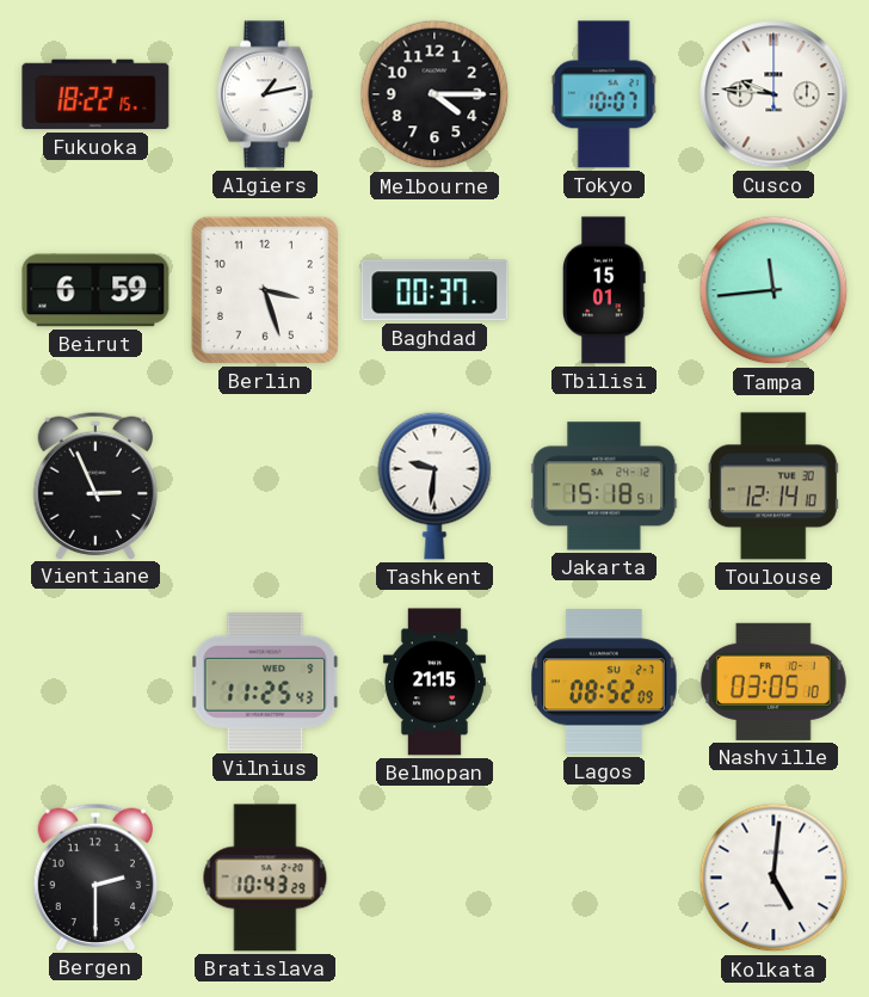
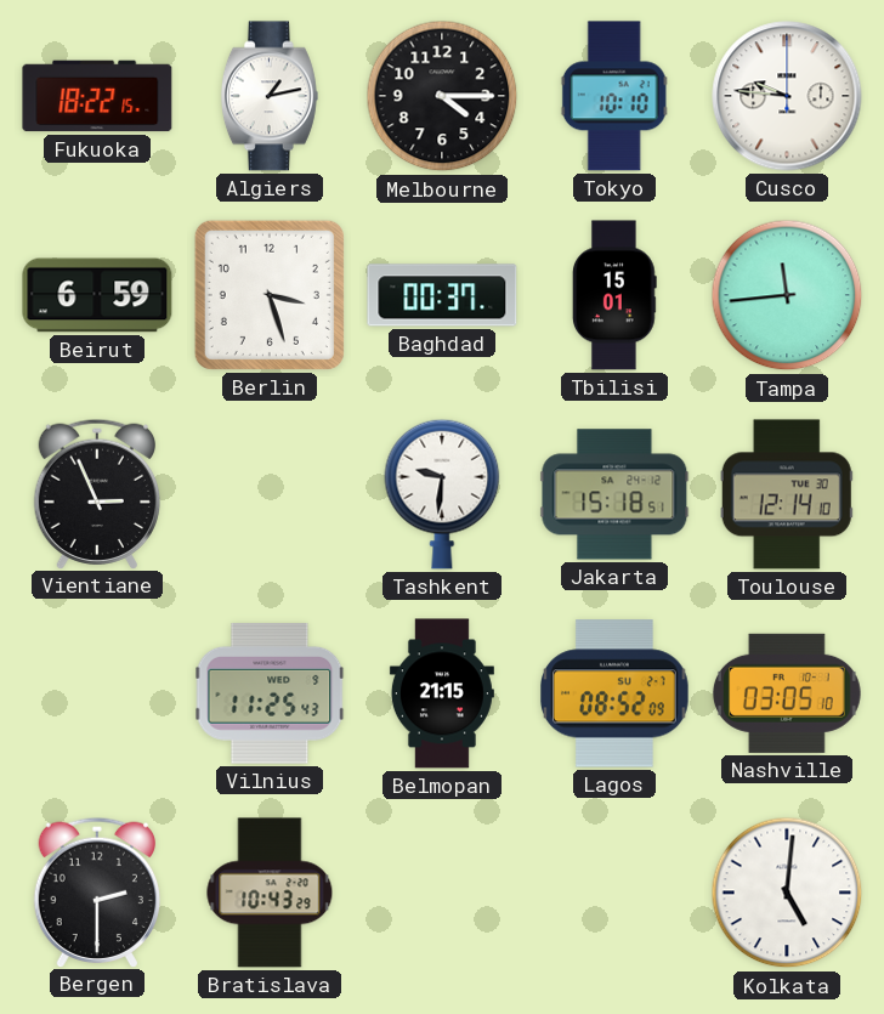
Tokyo: 10:07 -> 10:10 (614, 96)
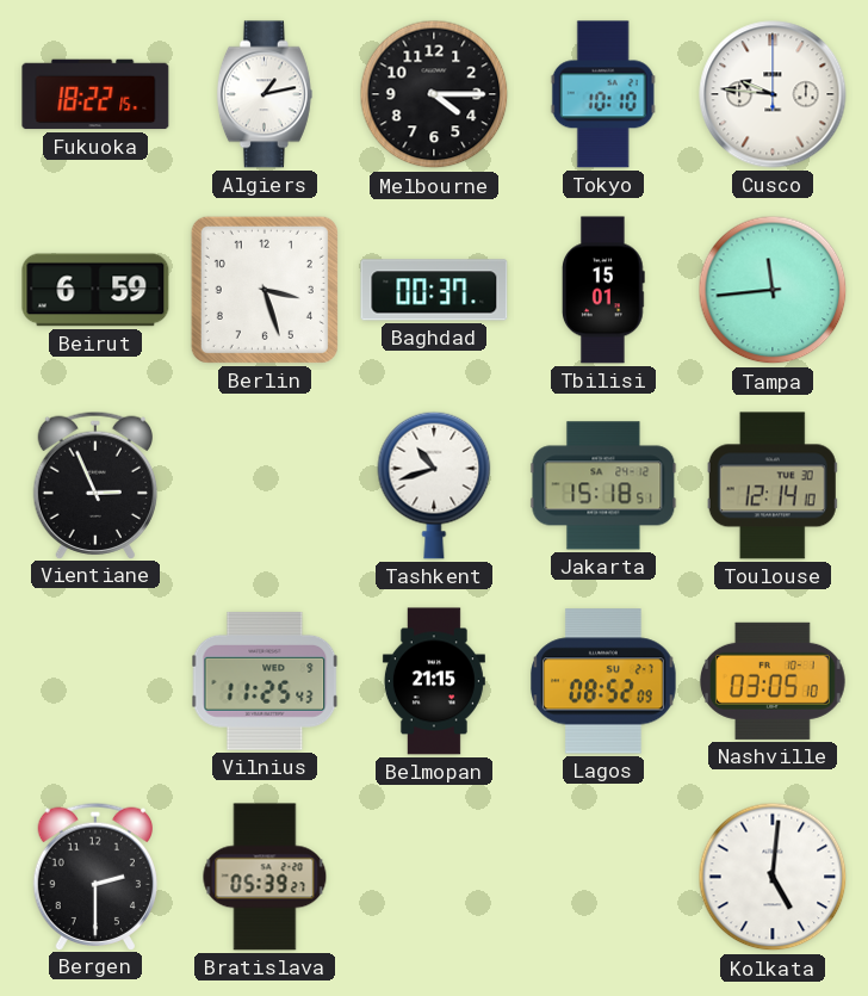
Tashkent: 9:31 -> 10:42 (434, 485)
Bratislava: 10:43 -> 05:39 (265, 877)
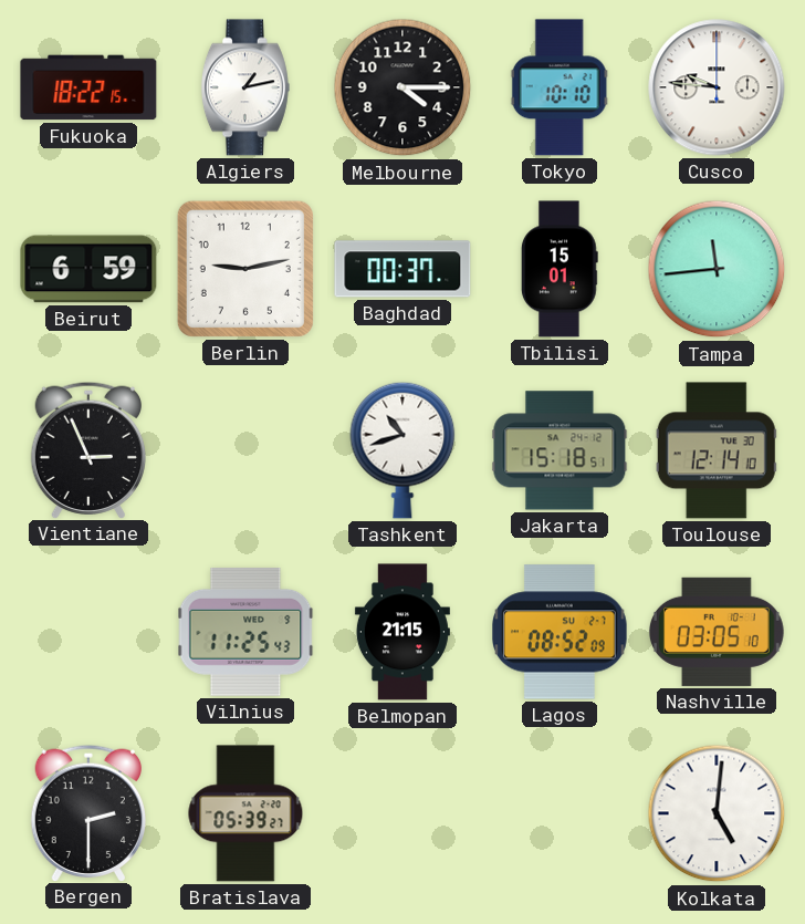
Berlin: 3:27 -> 9:13 (245, 269)
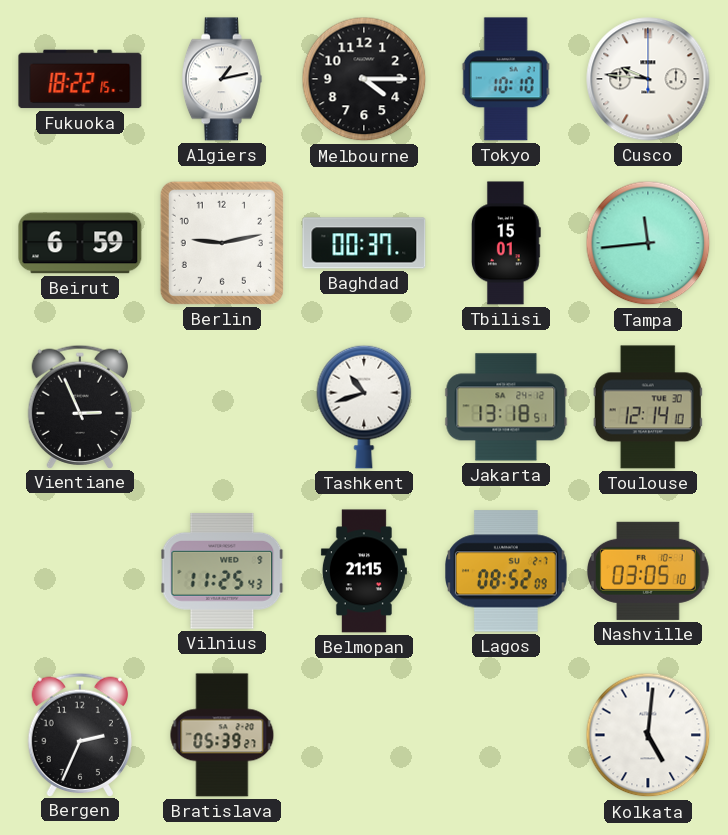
Jakarta: 15:18 -> 13:18 (506, 407)
Bergen: 2:30 -> 2:34 (79, 734)
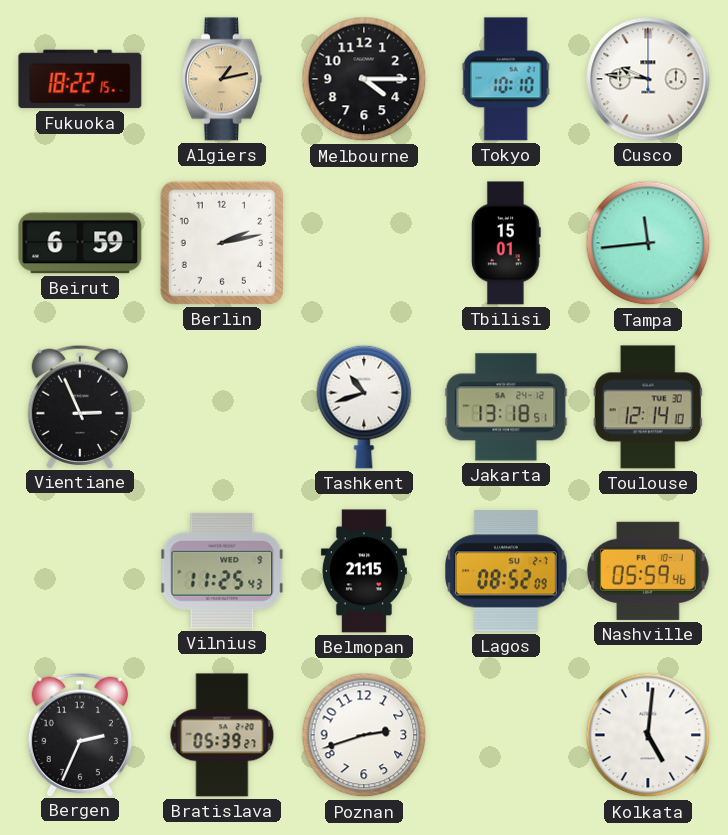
Algiers dial: white -> champagne (222, 79)
Berlin: 9:13 -> 2:13 (222, 243)
Baghdad: 00:37 -> none (364, 243)
Nashville: 03:05 -> 05:59 (648, 571)
Poznan: none -> 2:42 (364, 735)
